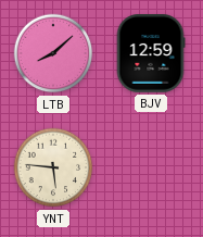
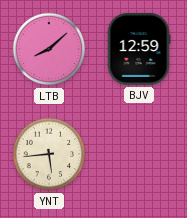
YNT: 5:46 -> 5:44 (49, 154)
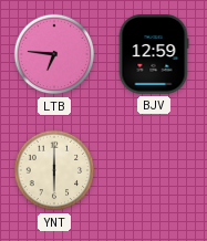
LTB: 8:08 -> 6:46 (54, 54)
YNT: 5:44 -> 6:00 (54, 170)
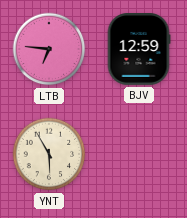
YNT: 6:00 -> 5:55 (49, 154)
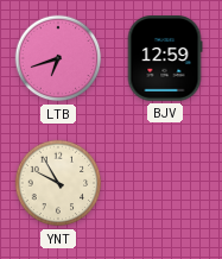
LTB: 6:46 -> 6:42 (58, 58)
YNT: 5:55 -> 9:55 (58, 183)
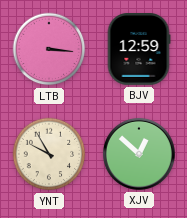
LTB: 6:42 -> 3:16 (49, 49)
XJV: none -> 12:52 (139, 154)
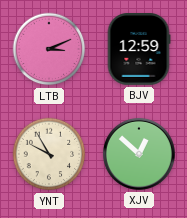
LTB: 3:16 -> 3:11 (49, 49)
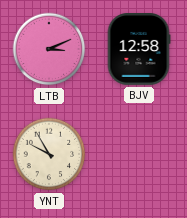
BJV: 12:59 -> 12:58 (139, 50)
XJV: 12:52 -> none (139, 154)
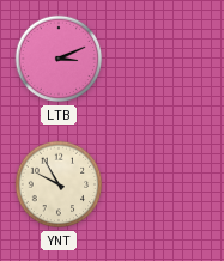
BJV: 12:58 -> none (139, 50)
